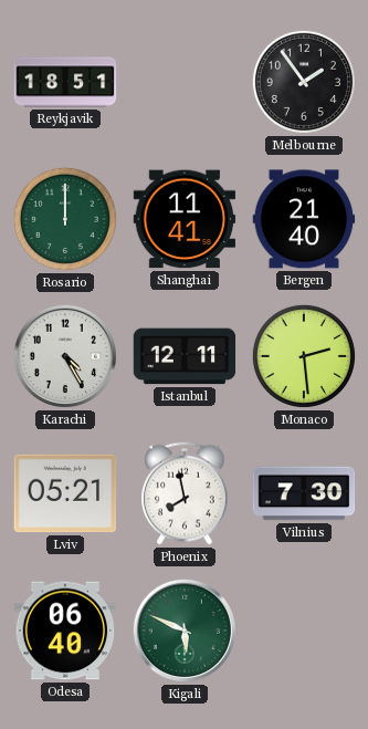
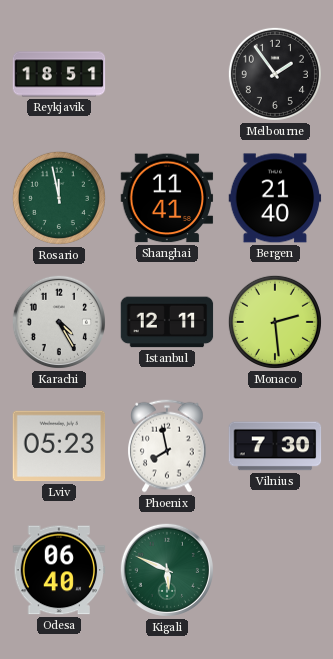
Rosario: 12:00 -> 11:58 (59, 198)
Lviv: 05:21 -> 05:23 (59, 446)
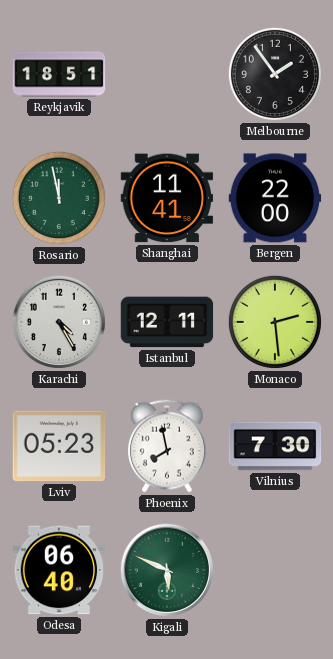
Bergen: 21:40 -> 22:00 (275, 198)
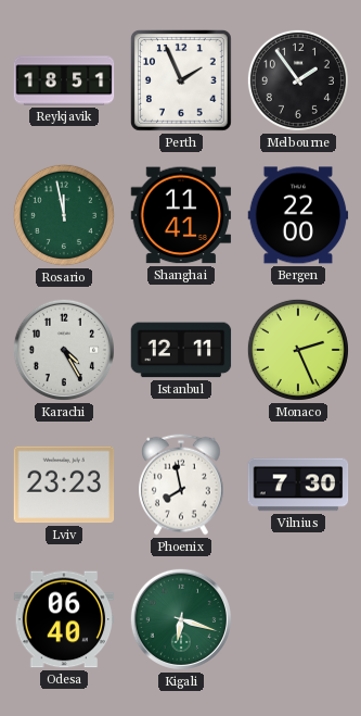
Perth: none -> 1:56 (181, 80)
Monaco: 2:29 -> 2:26 (298, 350)
Lviv: 05:23 -> 23:23 (64, 485)
Kigali: 5:49 -> 6:18 (181, 619)
